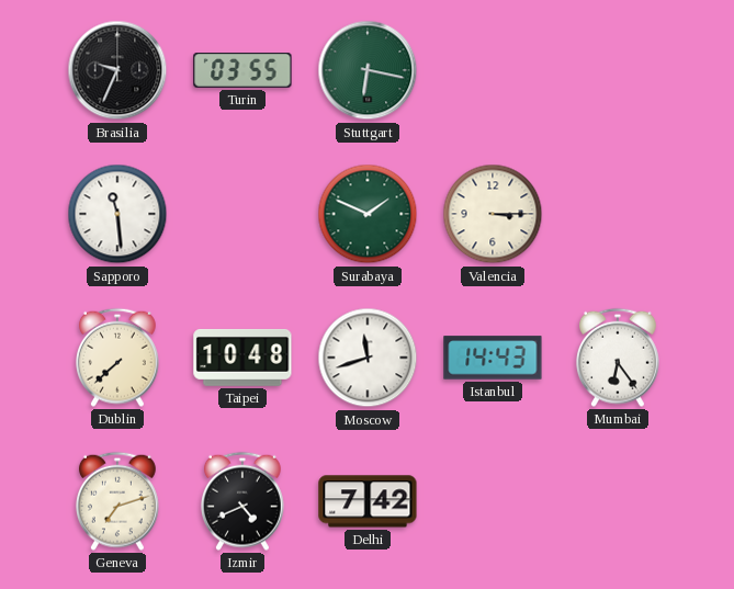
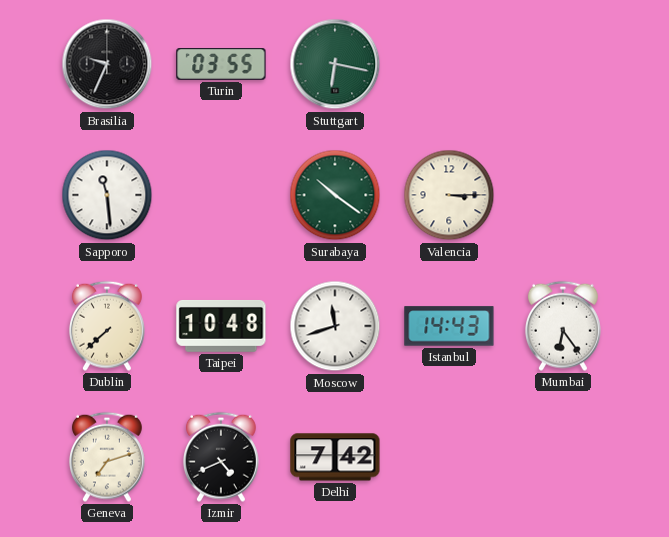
Surabaya: 1:49 -> 10:21 (335, 195)
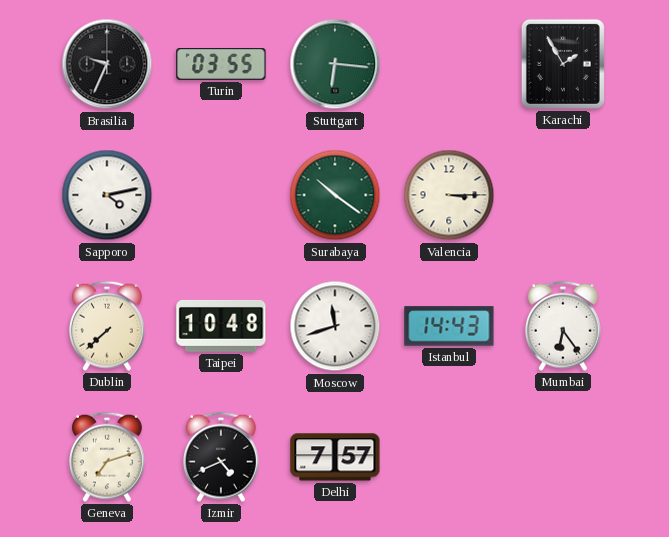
Stuttgart: 6:17 -> 6:16 (335, 64)
Karachi: none -> 1:55 (563, 64)
Sapporo: 11:29 -> 4:13 (107, 195)
Delhi: 7:42 -> 7:57 (335, 457)
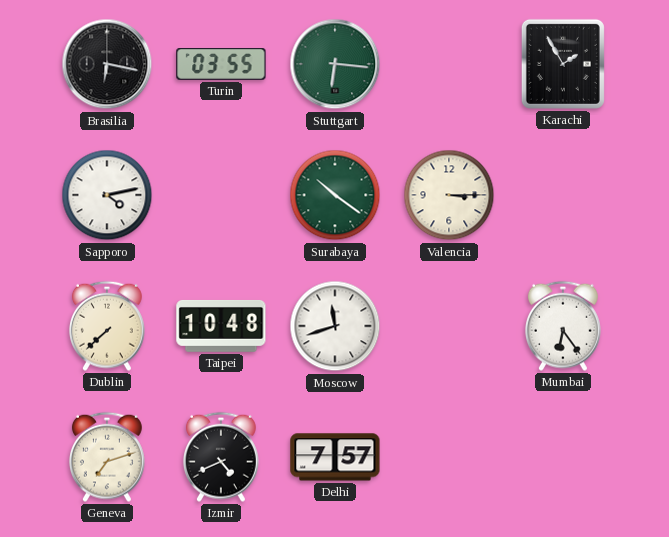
Brasilia: 9:34 -> 6:17 (107, 64)
Istanbul: 14:43 -> none (449, 326)
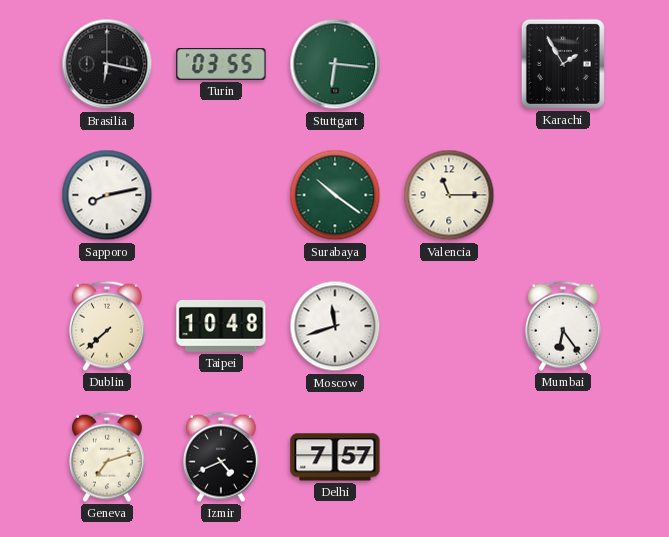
Sapporo: 4:13 -> 8:13 (107, 195)
Valencia: 3:15 -> 11:15 (449, 195)
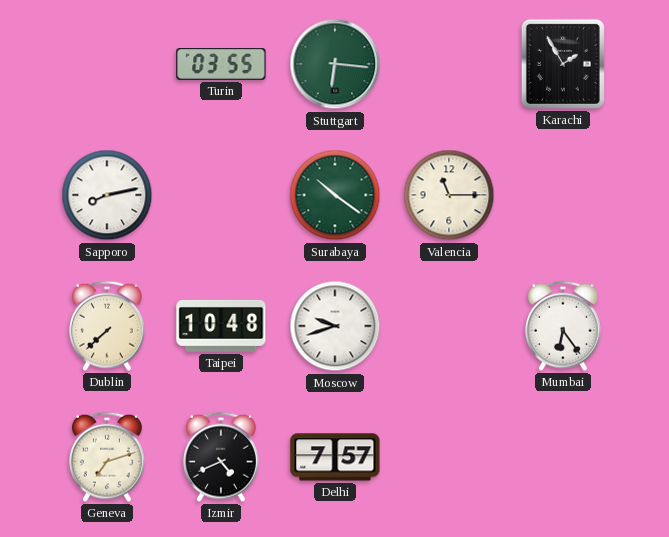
Brasilia: 6:17 -> none (107, 64)
Moscow: 11:42 -> 9:42 (335, 326)
